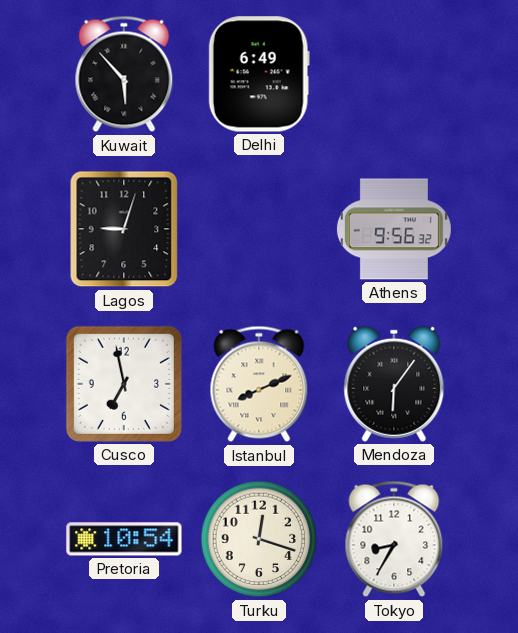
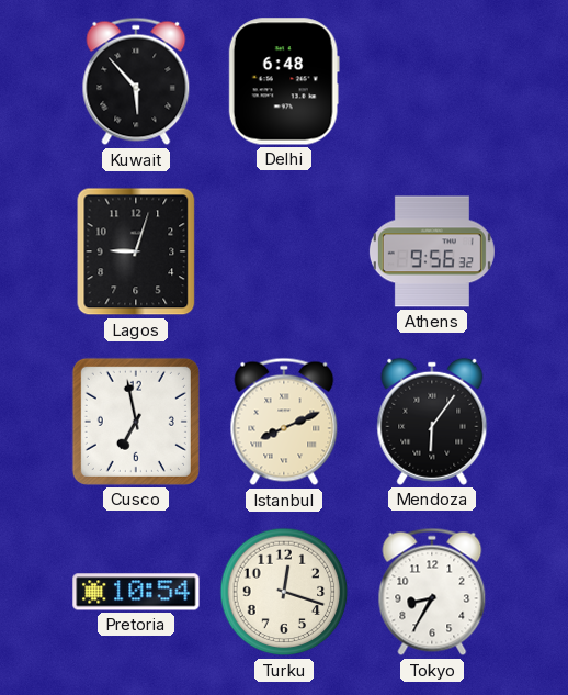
Delhi: 6:49 -> 6:48 (284, 81)
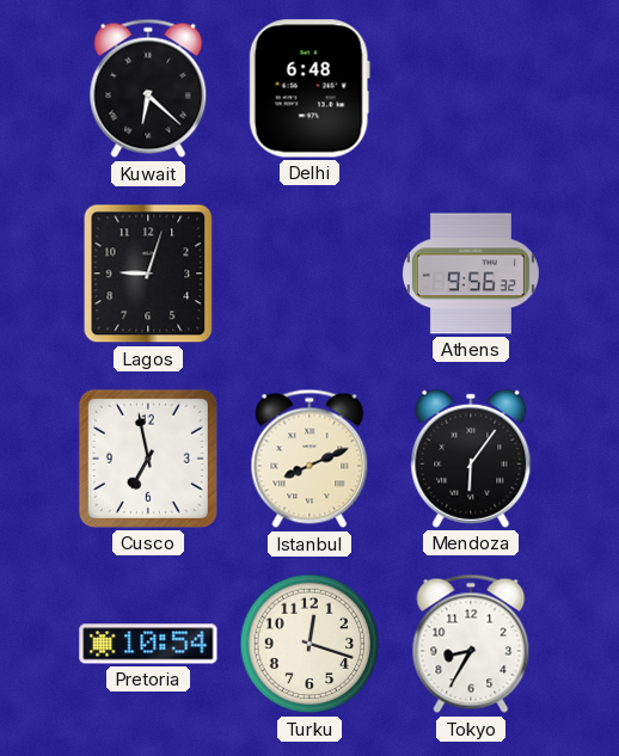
Kuwait: 5:53 -> 6:22 (148, 88)
